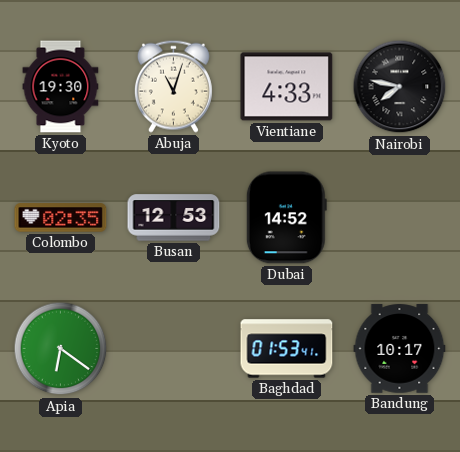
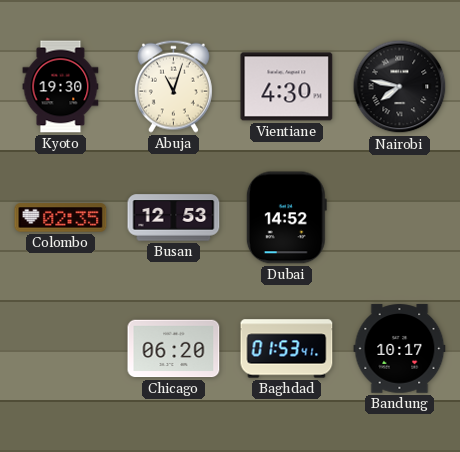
Vientiane: 4:33 -> 4:30 (287, 87)
Apia: 6:21 -> none (61, 349)
Chicago: none -> 06:20 (174, 349)
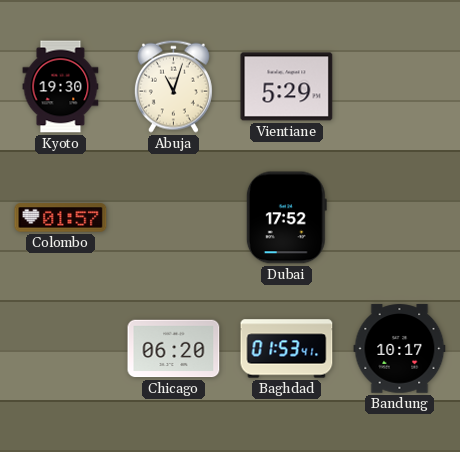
Vientiane: 4:30 -> 5:29 (287, 87)
Nairobi: 7:47 -> none (400, 87)
Colombo: 02:35 -> 01:57 (61, 218)
Busan: 12:53 -> none (174, 218)
Dubai: 14:52 -> 17:52 (286, 218)
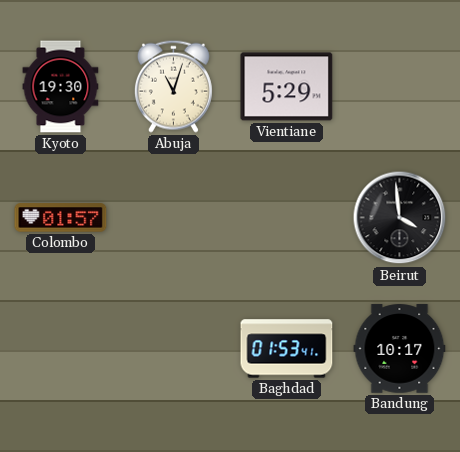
Dubai: 17:52 -> none (286, 218)
Beirut: none -> 3:59 (400, 218)
Chicago: 06:20 -> none (174, 349)
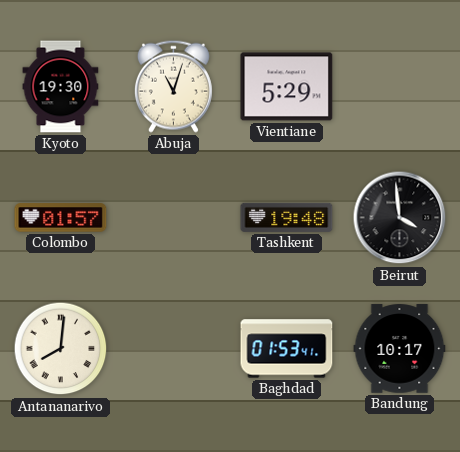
Tashkent: none -> 19:48 (287, 217)
Antananarivo: none -> 8:01 (61, 349)
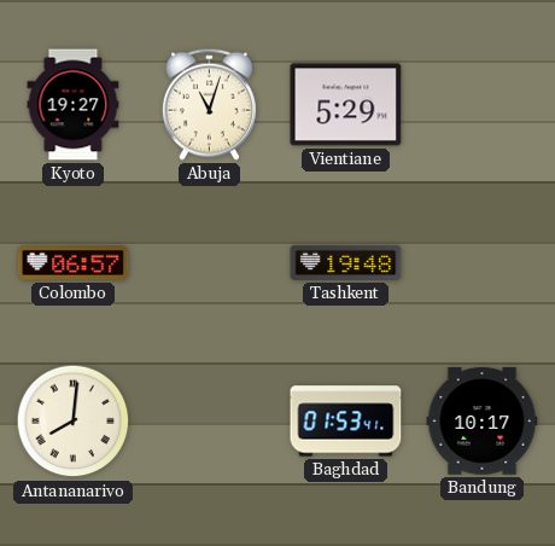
Kyoto: 19:30 -> 19:27 (74, 105)
Colombo: 01:57 -> 06:57 (74, 263)
Beirut: 3:59 -> none (400, 218)
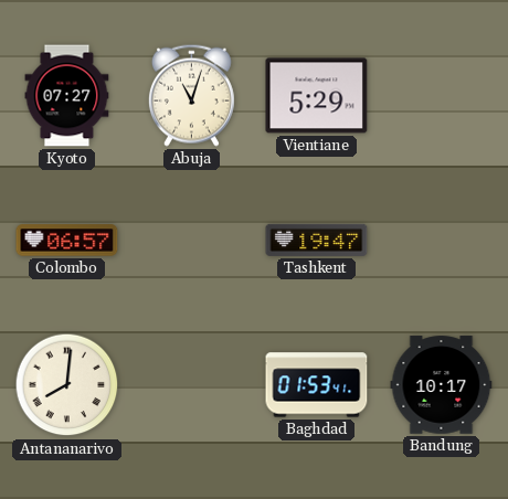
Kyoto: 19:27 -> 07:27 (67, 96)
Tashkent: 19:48 -> 19:47 (317, 240)
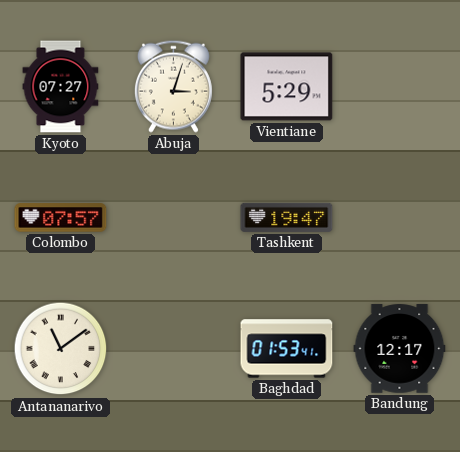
Abuja: 11:03 -> 3:03 (173, 86)
Colombo: 06:57 -> 07:57 (61, 218)
Antananarivo: 8:01 -> 11:09 (61, 349)
Bandung: 10:17 -> 12:17 (400, 349)
